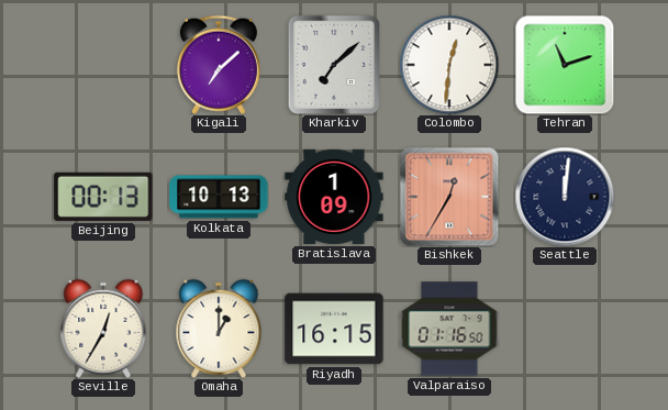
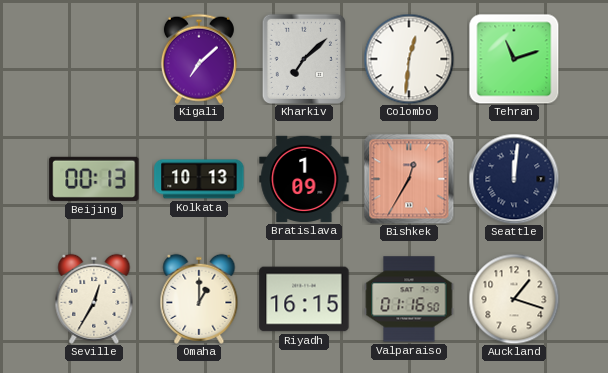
Auckland: none -> 1:18 (514, 299)
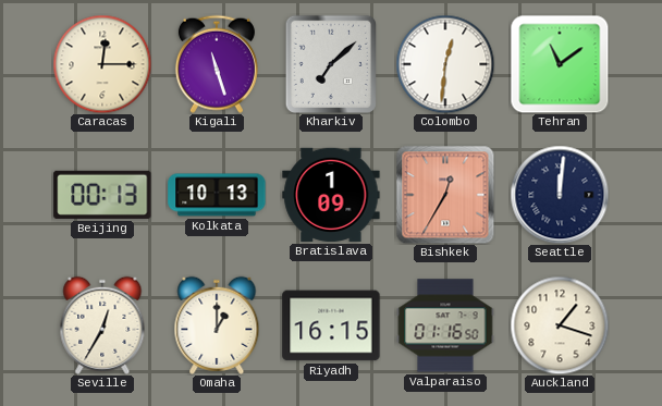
Caracas: none -> 12:15 (102, 64)
Kigali: 7:08 -> 11:27 (217, 64)
Tehran: 11:12 -> 11:09 (560, 64)
